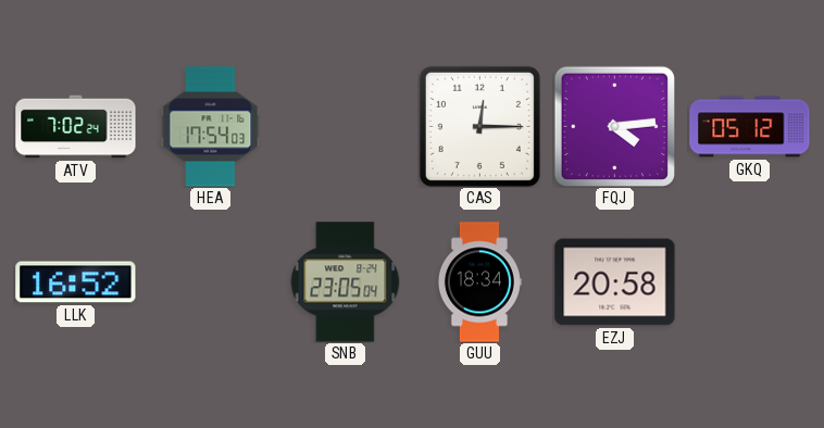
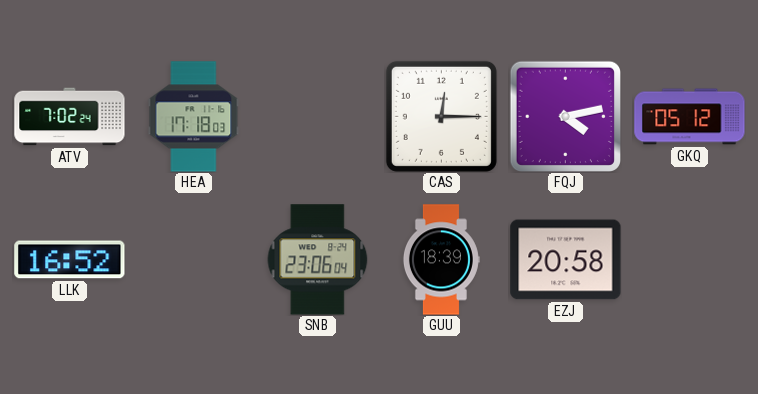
HEA: 17:54 -> 17:18 (194, 117)
FQJ: 4:14 -> 4:13 (565, 116)
SNB: 23:05 -> 23:06 (318, 260)
GUU: 18:34 -> 18:39 (441, 260)
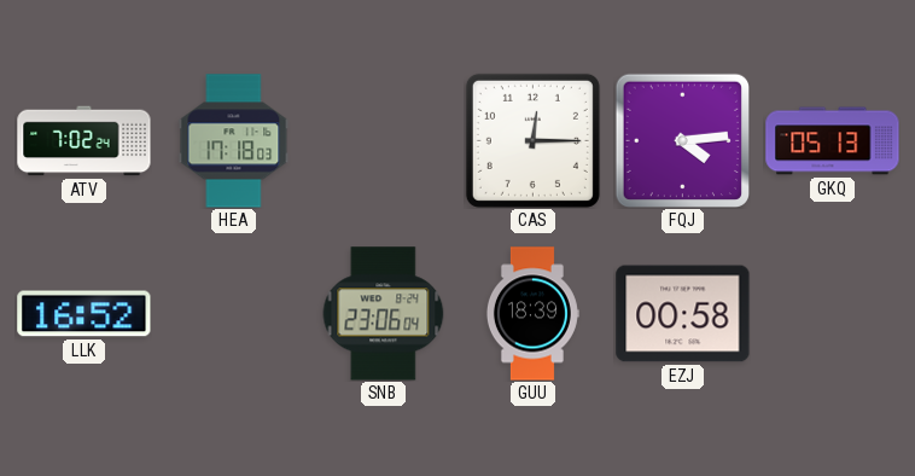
FQJ: 4:13 -> 4:14 (682, 140)
GKQ: 05:12 -> 05:13 (833, 141)
EZJ: 20:58 -> 00:58 (683, 314)
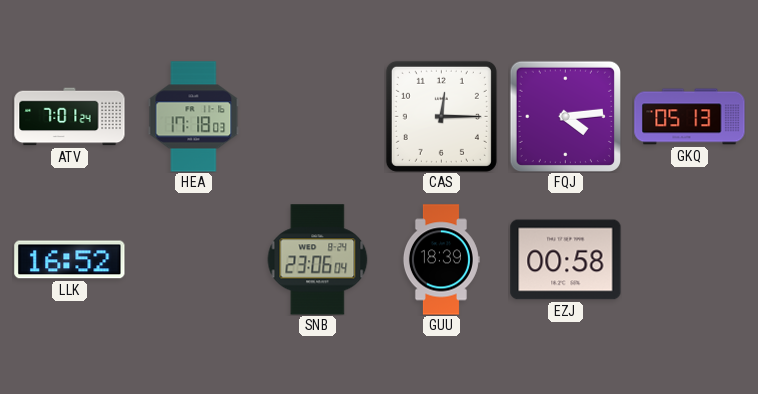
ATV: 7:02 -> 7:01 (70, 117)
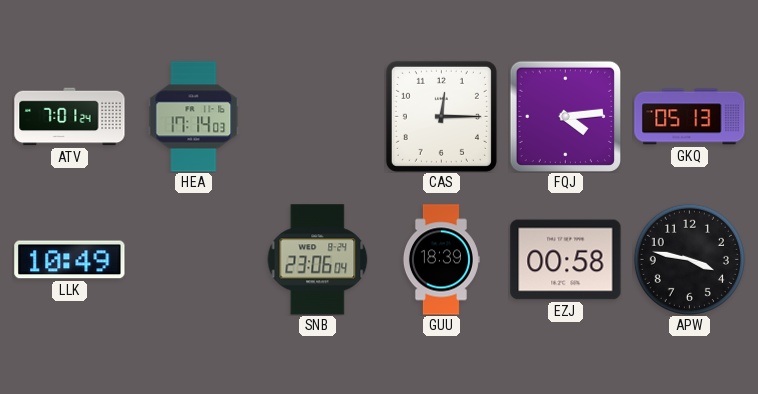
HEA: 17:18 -> 17:14 (194, 117)
LLK: 16:52 -> 10:49 (70, 260)
APW: none -> 3:47 (689, 259)
